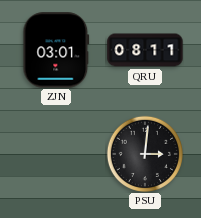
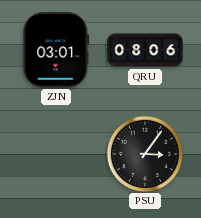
QRU: 08:11 -> 08:06 (145, 50)
PSU: 3:01 -> 3:06 (144, 153)
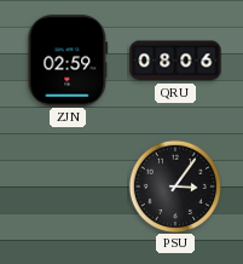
ZJN: 03:01 -> 02:59 (68, 61)
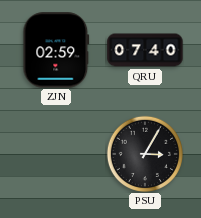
QRU: 08:06 -> 07:40 (145, 50)
PSU: 3:06 -> 3:05 (144, 153)
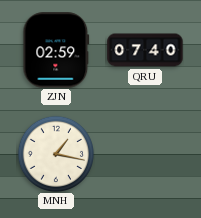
MNH: none -> 1:17 (55, 153)
PSU: 3:05 -> none (144, 153)
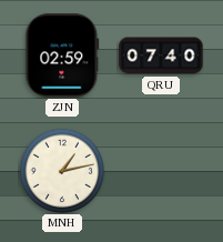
MNH: 1:17 -> 1:13 (61, 170)
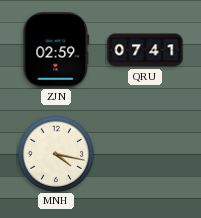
QRU: 07:40 -> 07:41 (145, 50)
MNH: 1:13 -> 4:17 (55, 153)
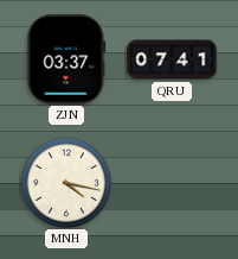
ZJN: 02:59 -> 03:37 (66, 59)
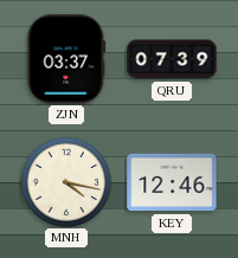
QRU: 07:41 -> 07:39 (172, 59)
KEY: none -> 12:46 (172, 182)
